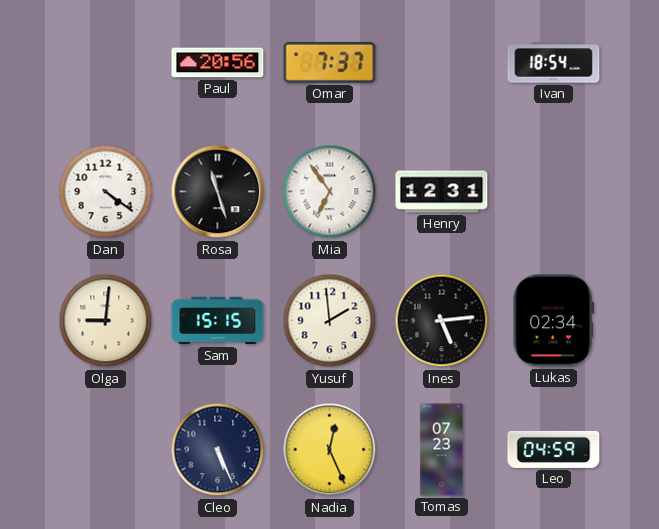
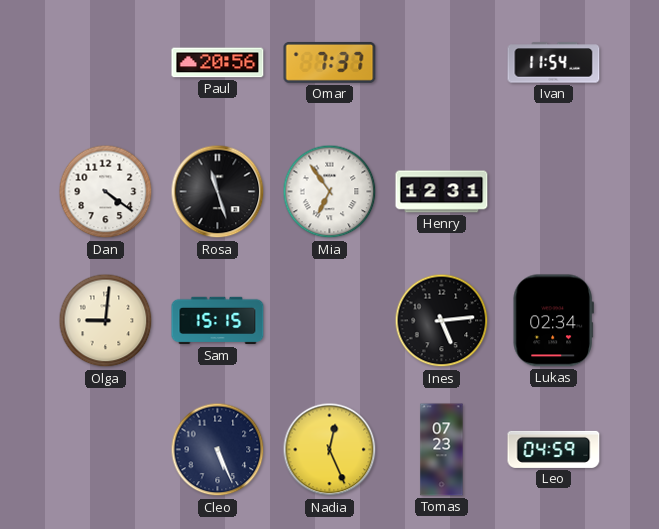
Ivan: 18:54 -> 11:54 (554, 63)
Yusuf: 1:59 -> none (330, 321)
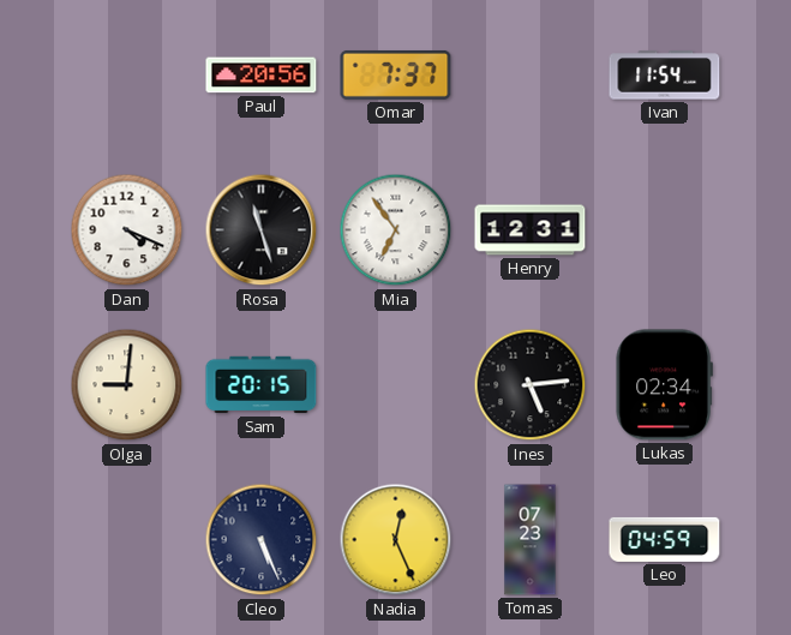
Dan: 4:21 -> 4:19 (127, 230)
Sam: 15:15 -> 20:15 (262, 385)
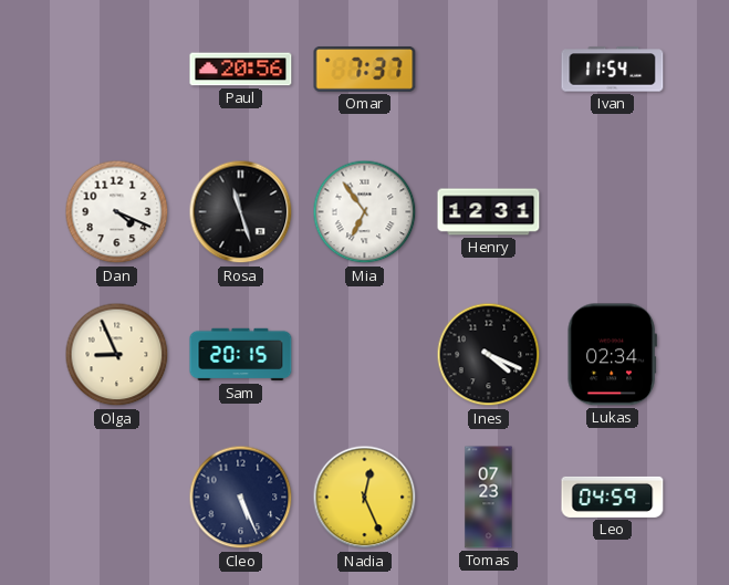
Olga: 9:01 -> 8:56 (117, 355)
Ines: 5:14 -> 4:19 (489, 355)
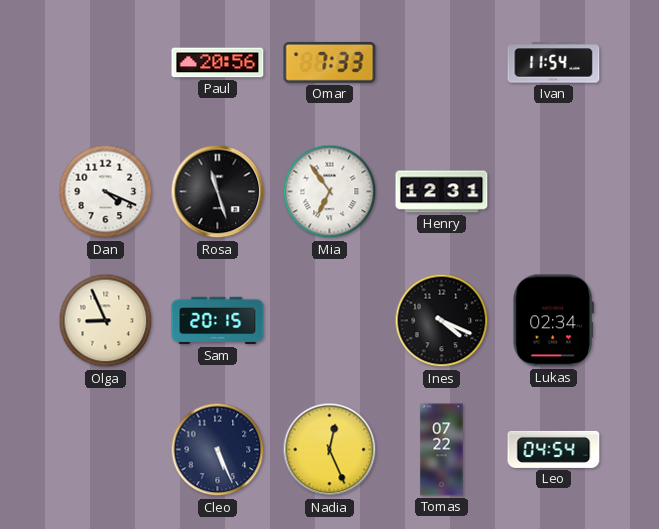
Omar: 7:37 -> 7:33 (330, 62)
Tomas: 07:23 -> 07:22 (442, 450)
Leo: 04:59 -> 04:54 (554, 449)
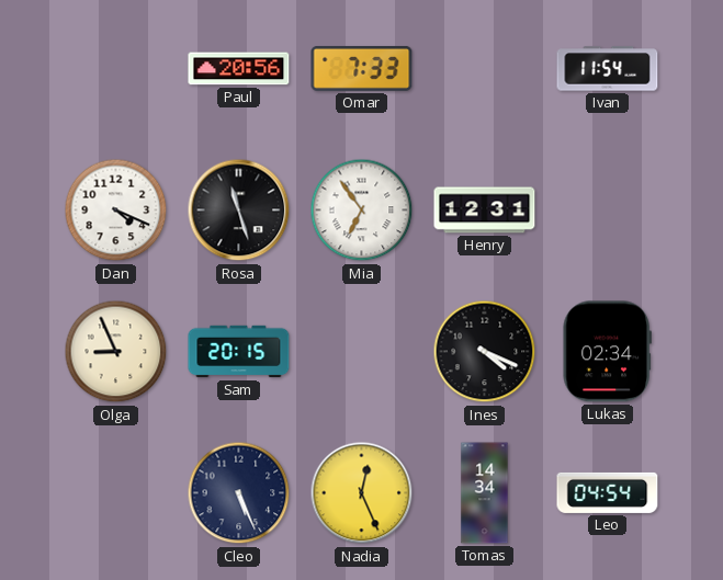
Tomas: 07:22 -> 14:34 (485, 493)
